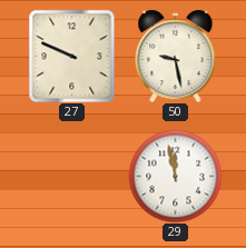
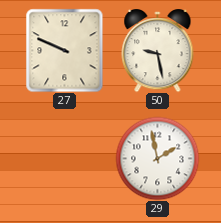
29: 11:58 -> 1:58 (157, 158)
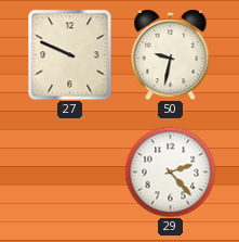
50: 9:28 -> 9:32 (171, 55)
29: 1:58 -> 2:23 (170, 171)
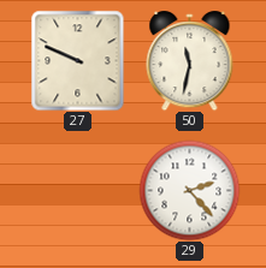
50: 9:32 -> 11:32 (190, 61)
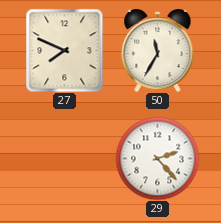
27: 9:49 -> 7:49 (65, 50)
50: 11:32 -> 11:35 (158, 51)
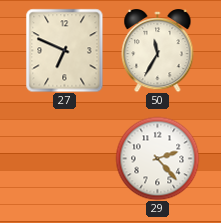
27: 7:49 -> 6:49 (65, 50)
